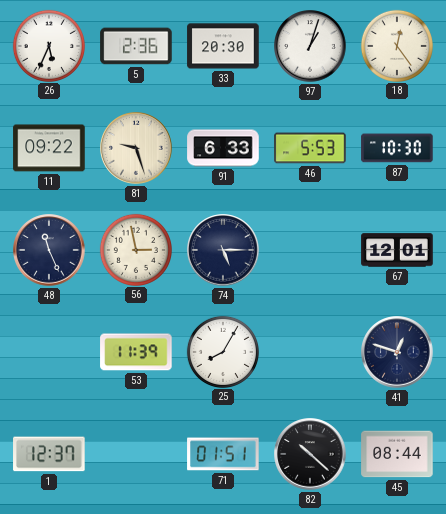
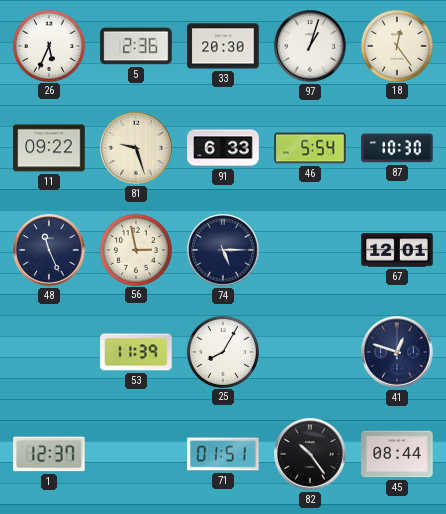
46: 5:53 -> 5:54 (310, 148)
82: 10:22 -> 10:24 (310, 454)
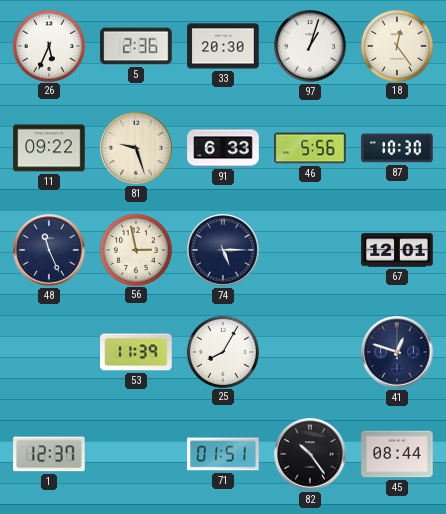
46: 5:54 -> 5:56 (310, 148)
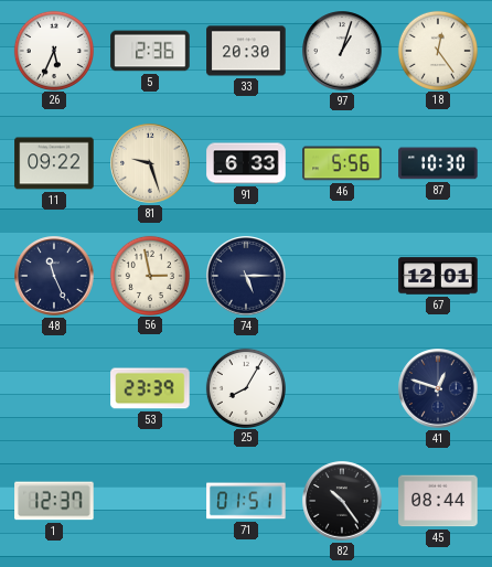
53: 11:39 -> 23:39 (150, 388)
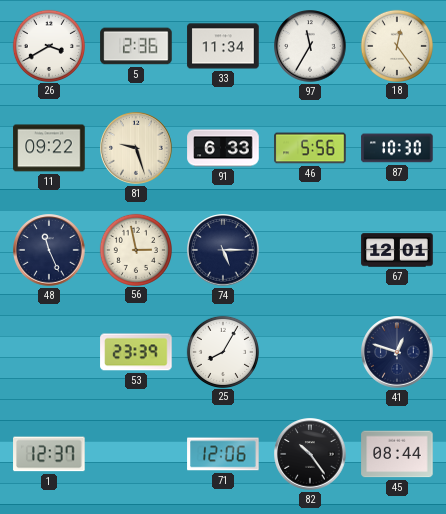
26: 5:34 -> 3:40 (48, 45)
33: 20:30 -> 11:34 (223, 46)
97: 1:03 -> 11:35 (310, 46)
71: 01:51 -> 12:06 (223, 454)
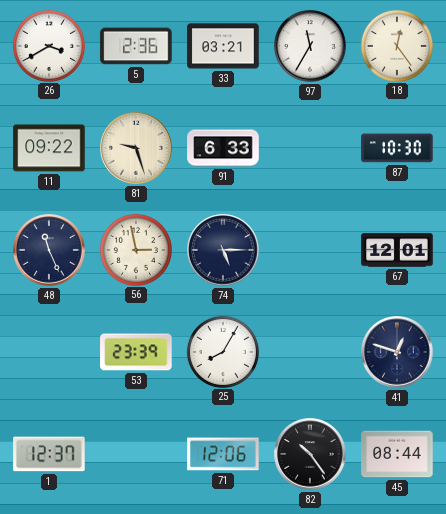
33: 11:34 -> 03:21 (223, 46)
46: 5:56 -> none (310, 148)
